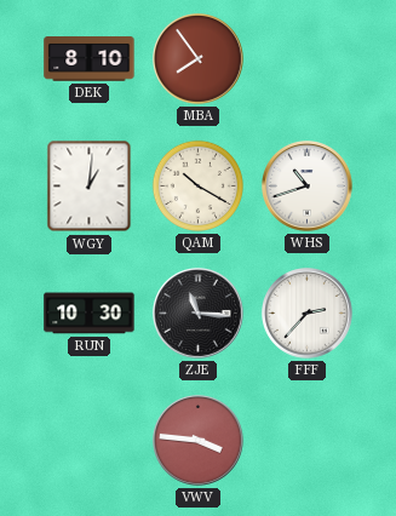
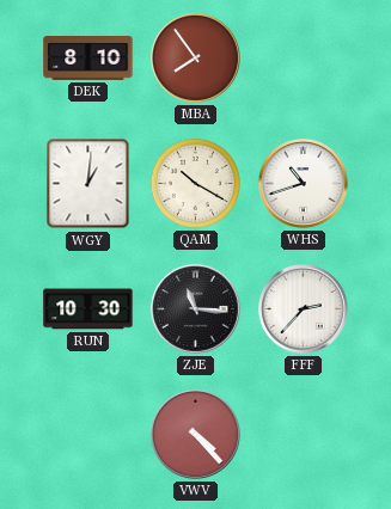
VWV: 3:46 -> 4:23 (196, 435)
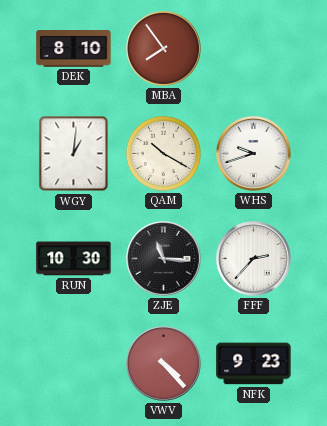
WHS: 10:42 -> 9:42 (254, 154)
NFK: none -> 9:23 (254, 364)
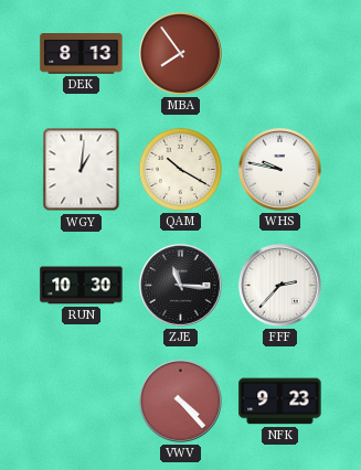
DEK: 8:10 -> 8:13 (82, 54)
WHS: 9:42 -> 9:47 (280, 170)
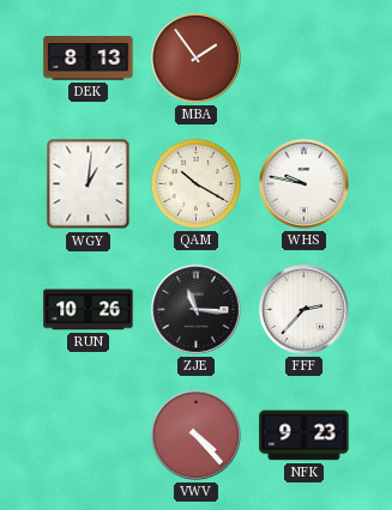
MBA: 7:54 -> 1:54 (197, 59)
RUN: 10:30 -> 10:26 (89, 310)
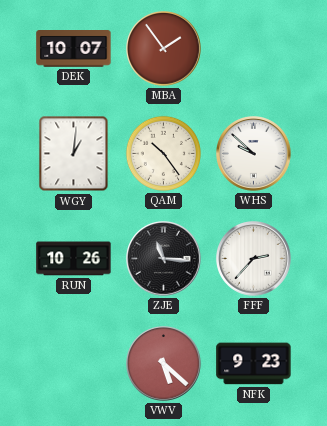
DEK: 8:13 -> 10:07 (74, 49)
QAM: 10:20 -> 10:24 (163, 153)
WHS: 9:47 -> 9:52 (254, 154)
VWV: 4:23 -> 5:22 (164, 364)
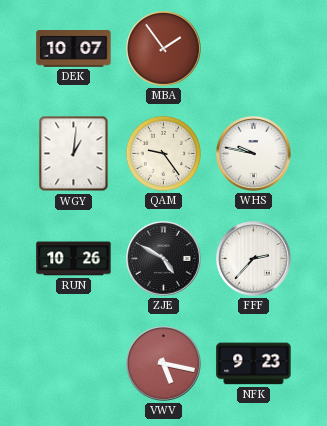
QAM: 10:24 -> 9:24 (163, 153)
WHS: 9:52 -> 9:47 (254, 154)
ZJE: 11:16 -> 4:50 (164, 259)
VWV: 5:22 -> 5:17 (164, 364)
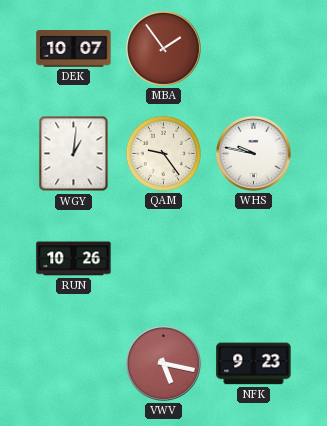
ZJE: 4:50 -> none (164, 259)
FFF: 2:37 -> none (254, 259)
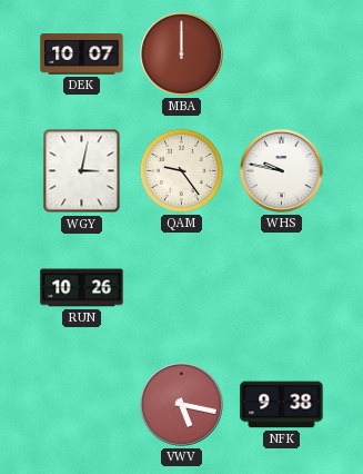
MBA: 1:54 -> 12:00 (182, 55)
WGY: 1:01 -> 3:02 (82, 171)
NFK: 9:23 -> 9:38 (282, 405)
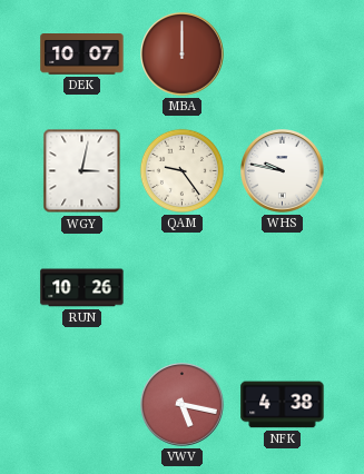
NFK: 9:38 -> 4:38 (283, 405)
